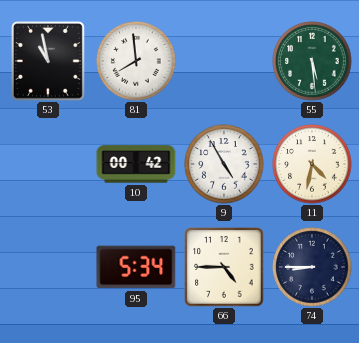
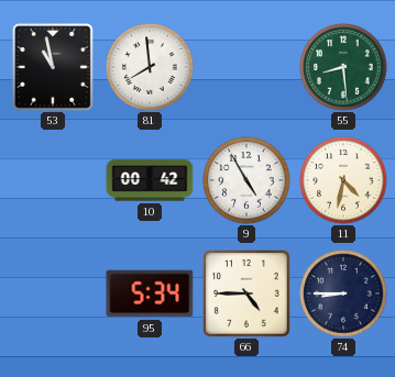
55: 5:29 -> 8:29 (343, 67)
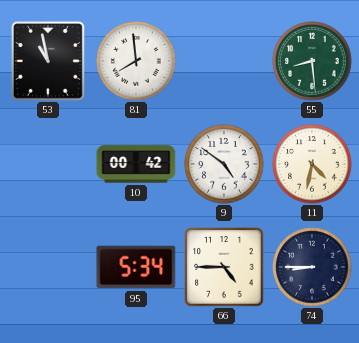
9: 4:55 -> 4:51 (224, 164)
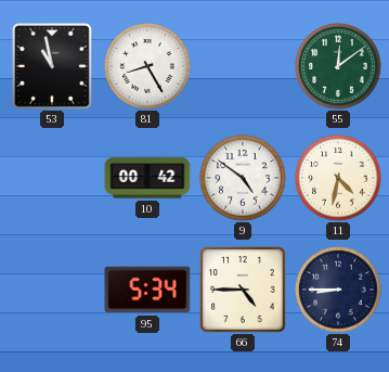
81: 7:59 -> 8:25 (147, 66)
55: 8:29 -> 12:09 (338, 66)
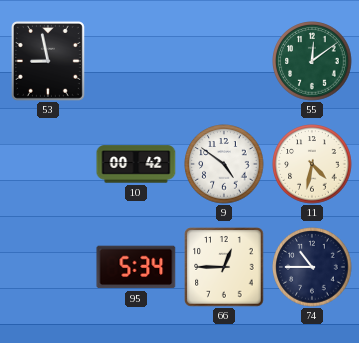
53: 10:58 -> 8:58 (48, 61)
81: 8:25 -> none (147, 66)
66: 4:45 -> 12:45 (224, 267)
74: 8:45 -> 10:45 (312, 267)
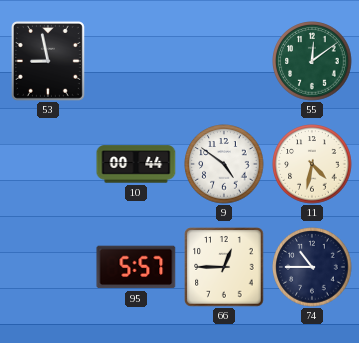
10: 00:42 -> 00:44 (136, 164)
95: 5:34 -> 5:57 (136, 267)
